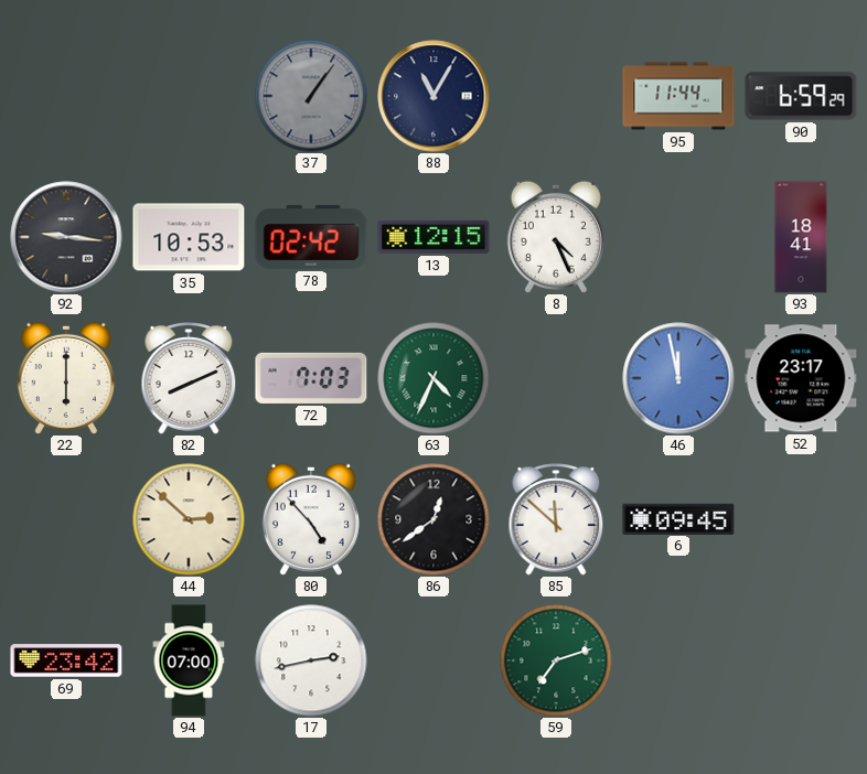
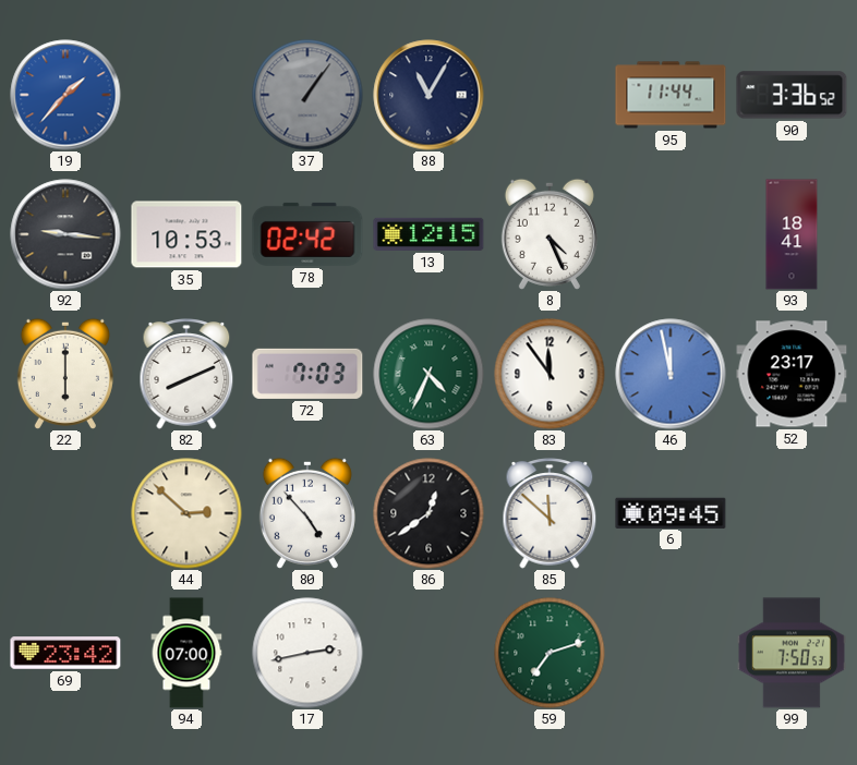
19: none -> 1:37 (65, 95)
90: 6:59 -> 3:36 (792, 95)
83: none -> 11:54 (550, 374)
99: none -> 7:50 (792, 653)
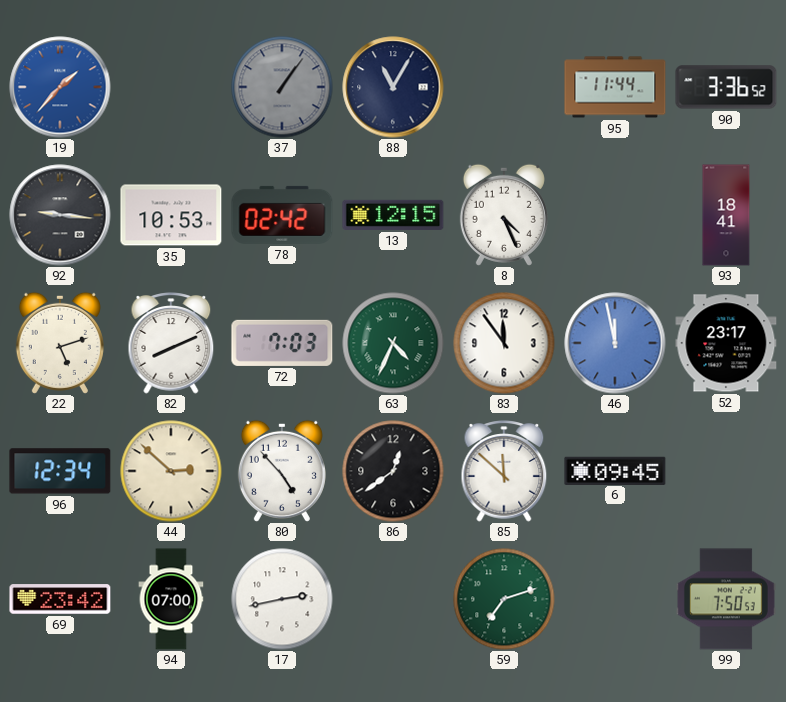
22: 6:00 -> 5:12 (60, 343)
96: none -> 12:34 (60, 471)
